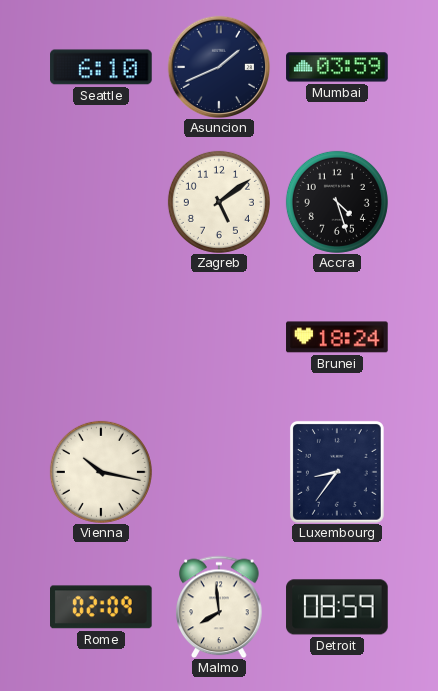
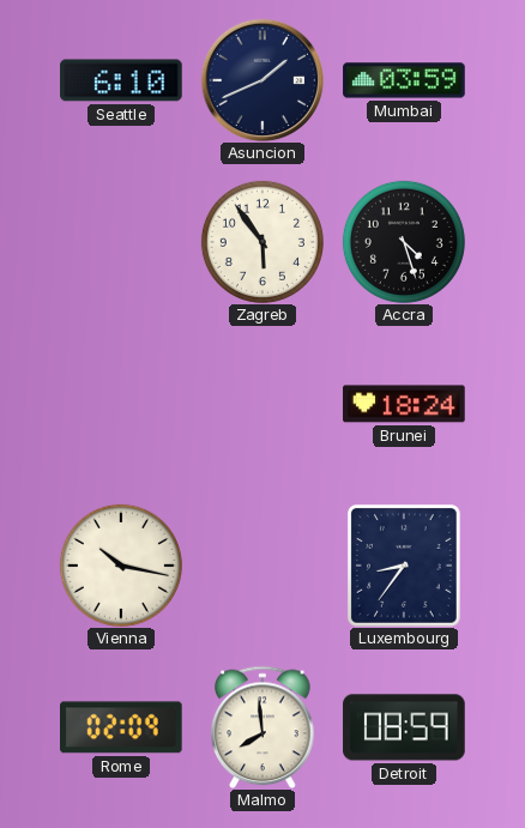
Zagreb: 5:09 -> 5:54 (262, 242)
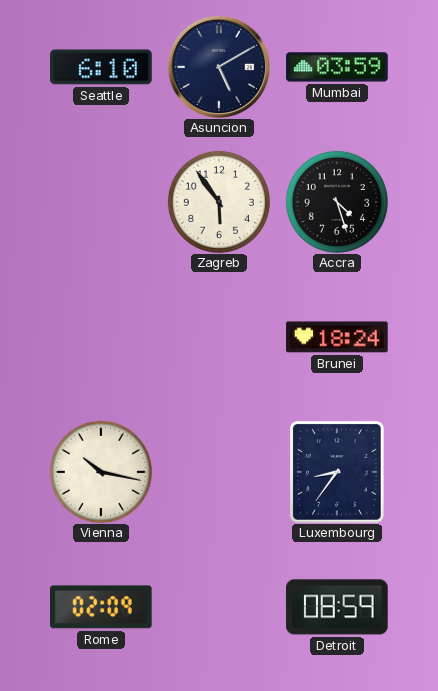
Asuncion: 1:41 -> 5:10 (219, 67)
Malmo: 7:59 -> none (262, 727)
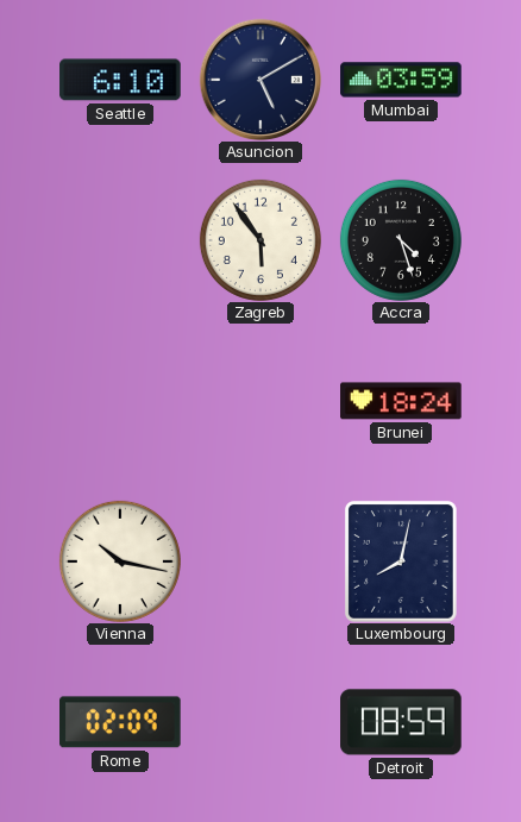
Luxembourg: 8:36 -> 8:02 (401, 561)
